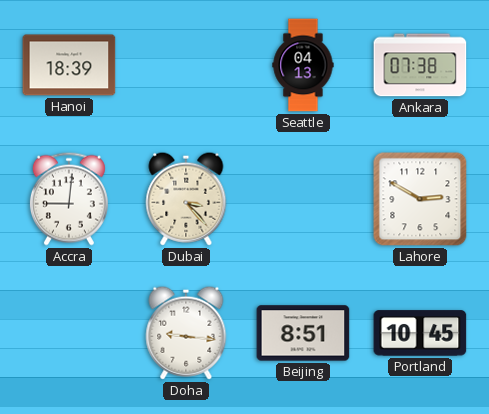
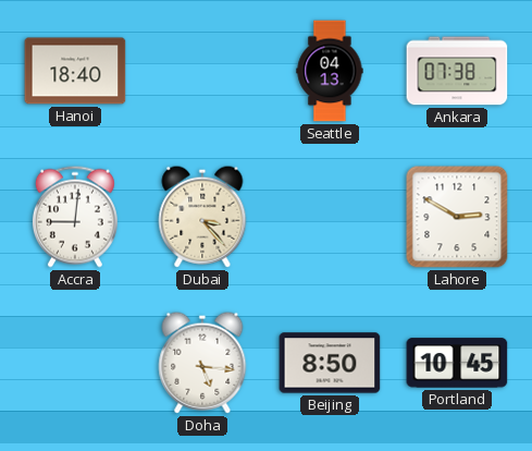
Hanoi: 18:39 -> 18:40 (75, 71)
Doha: 9:16 -> 5:16 (202, 363)
Beijing: 8:51 -> 8:50 (330, 363)
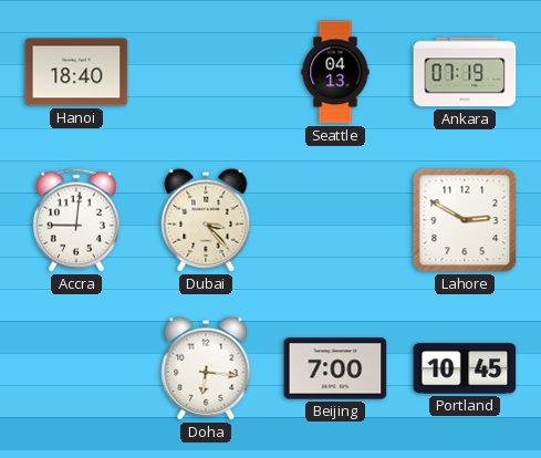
Ankara: 07:38 -> 07:19 (465, 72)
Doha: 5:16 -> 6:16 (206, 368)
Beijing: 8:50 -> 7:00 (335, 368)
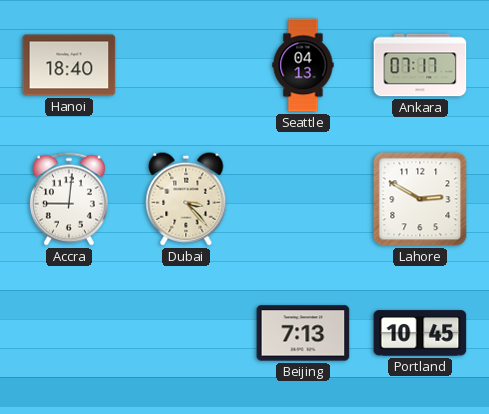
Ankara: 07:19 -> 07:17 (420, 65)
Doha: 6:16 -> none (206, 368)
Beijing: 7:00 -> 7:13 (303, 333)
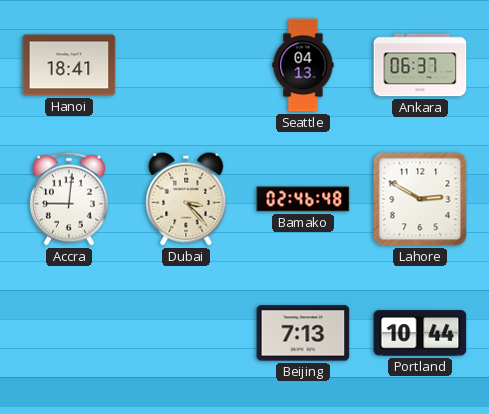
Hanoi: 18:40 -> 18:41 (69, 65)
Ankara: 07:17 -> 06:37 (420, 65)
Bamako: none -> 02:46 (303, 199)
Portland: 10:45 -> 10:44 (420, 333)
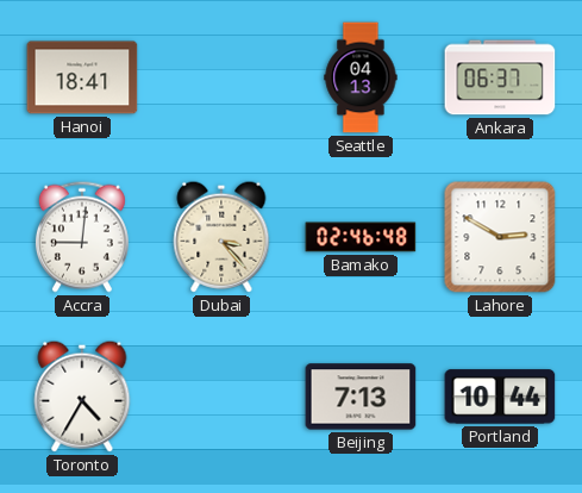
Toronto: none -> 4:35 (82, 397)
